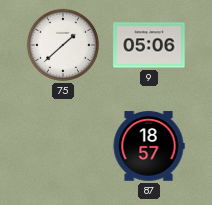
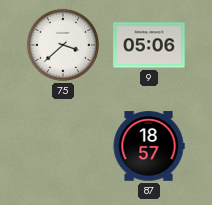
75: 1:38 -> 3:38 (63, 45)
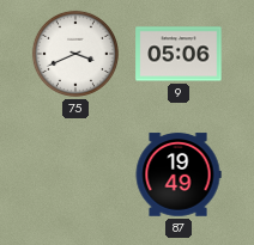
75: 3:38 -> 3:41 (75, 54)
87: 18:57 -> 19:49 (179, 174)
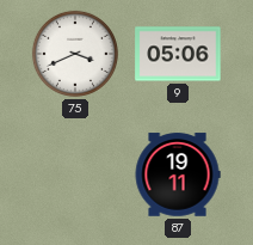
87: 19:49 -> 19:11 (178, 174)
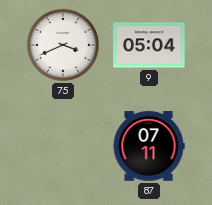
9: 05:06 -> 05:04 (149, 45)
87: 19:11 -> 07:11 (149, 146)
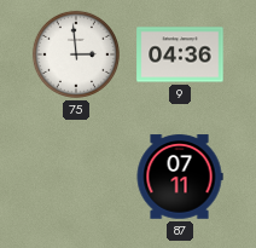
75: 3:41 -> 2:59 (76, 54)
9: 05:04 -> 04:36 (180, 54)
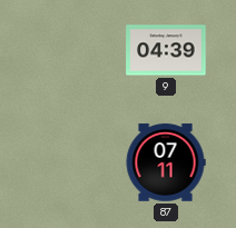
75: 2:59 -> none (76, 54)
9: 04:36 -> 04:39 (166, 50)
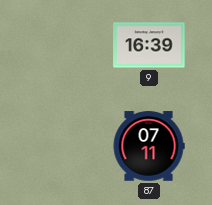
9: 04:39 -> 16:39 (149, 45)
